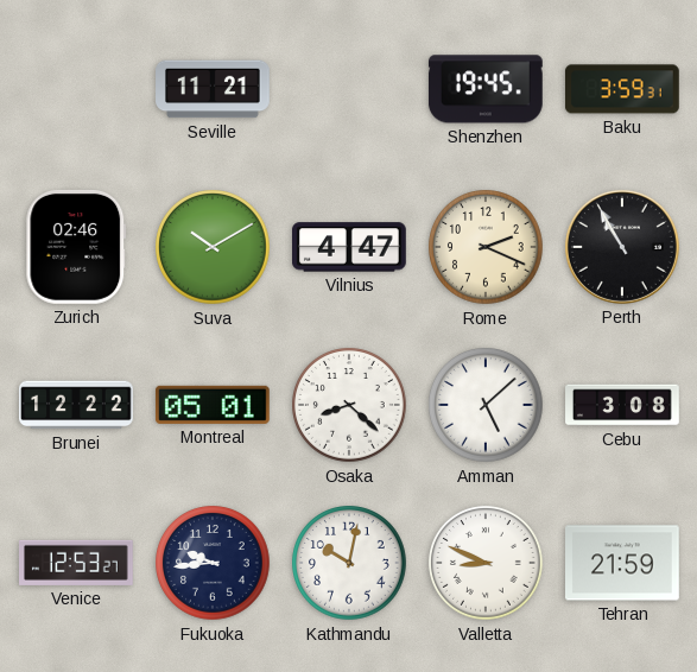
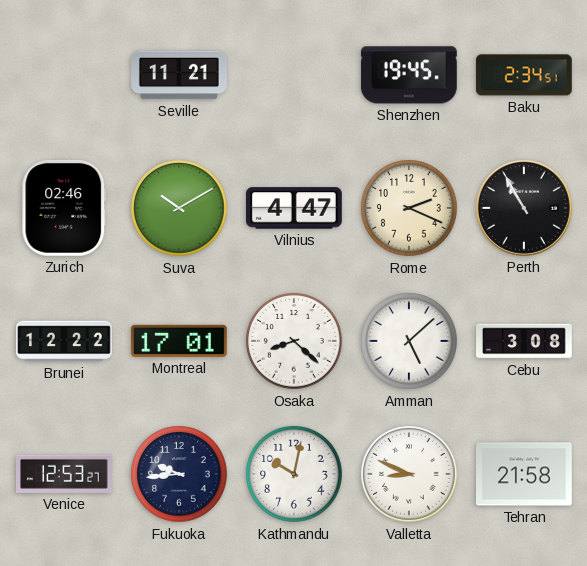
Baku: 3:59 -> 2:34 (524, 75)
Montreal: 05:01 -> 17:01 (179, 341)
Tehran: 21:59 -> 21:58 (525, 474)
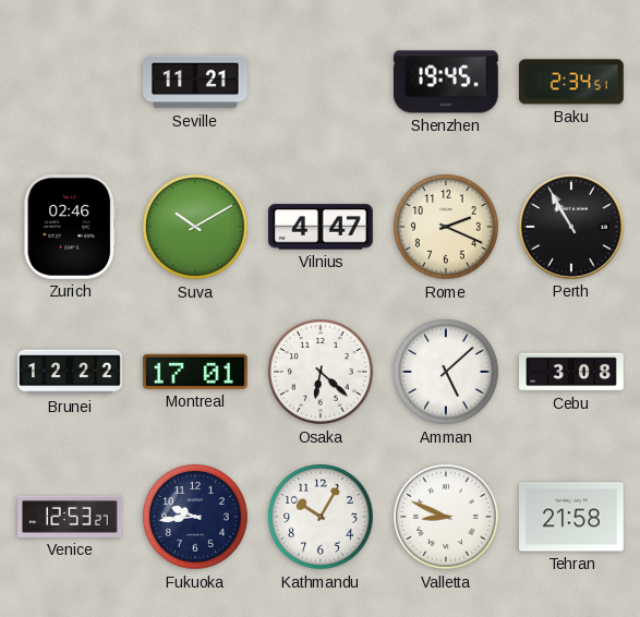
Osaka: 8:22 -> 6:22 (321, 372)
Kathmandu: 10:02 -> 10:05 (321, 517)
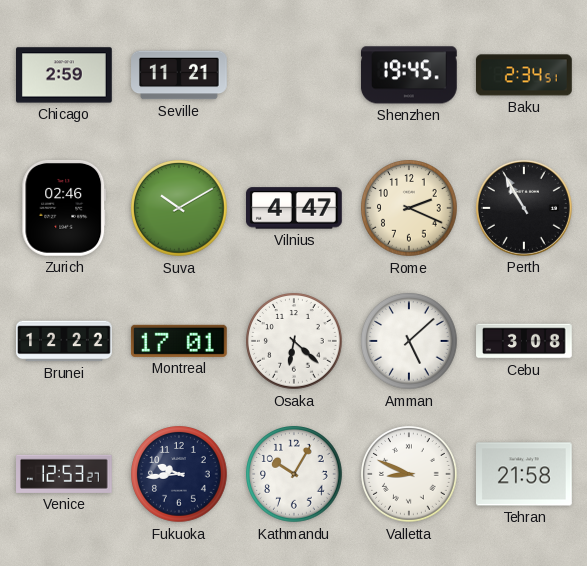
Chicago: none -> 2:59 (65, 75)
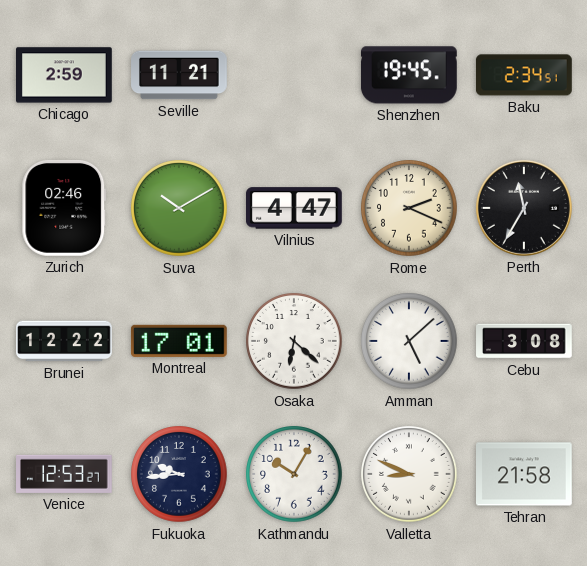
Perth: 10:55 -> 11:35 (524, 208)
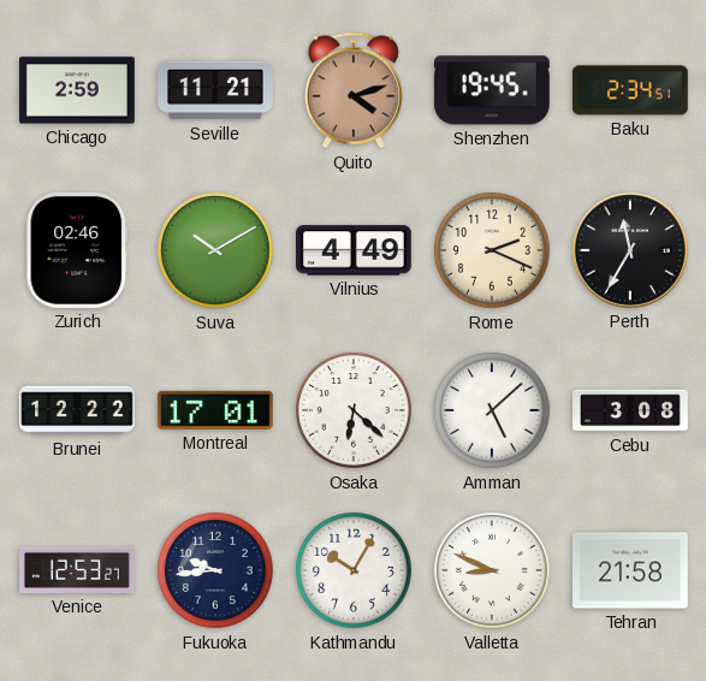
Quito: none -> 4:12 (354, 90)
Vilnius: 4:47 -> 4:49 (355, 250)
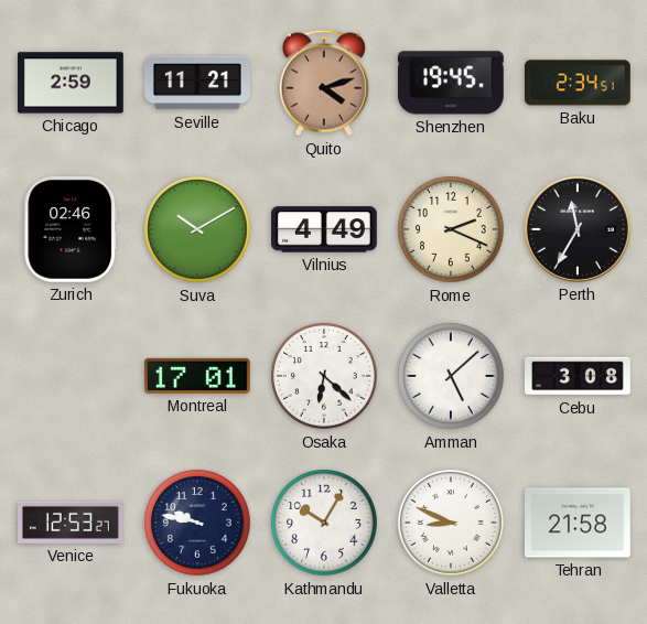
Brunei: 12:22 -> none (77, 410)
Fukuoka: 9:44 -> 9:47 (197, 523)
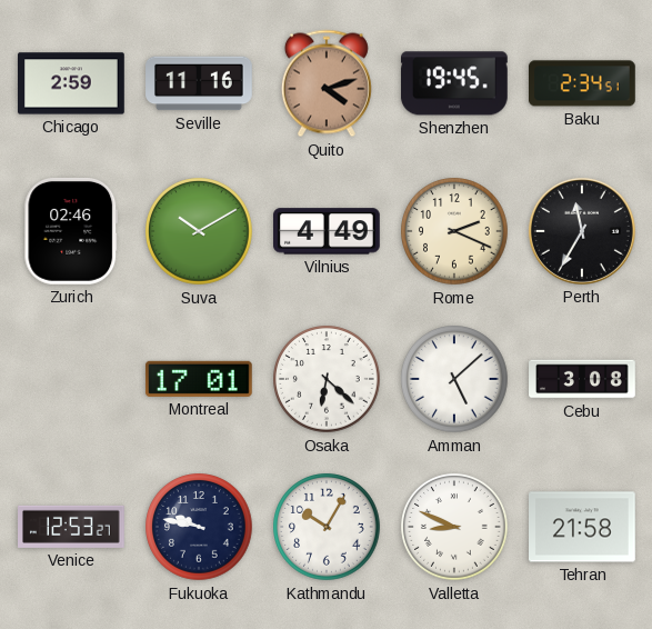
Seville: 11:21 -> 11:16 (199, 83)
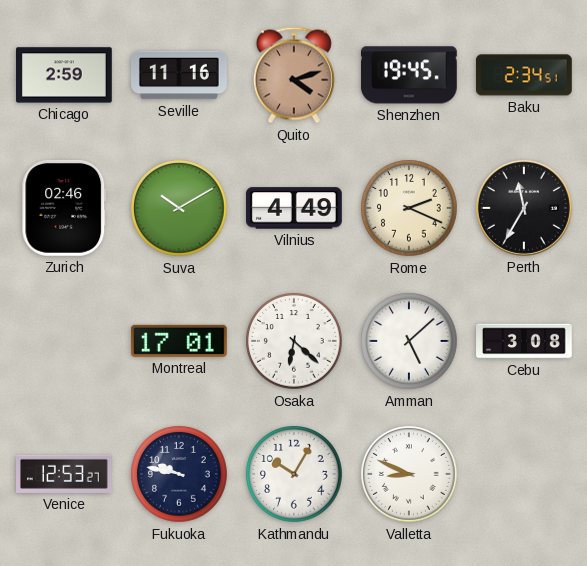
Tehran: 21:58 -> none (583, 527)
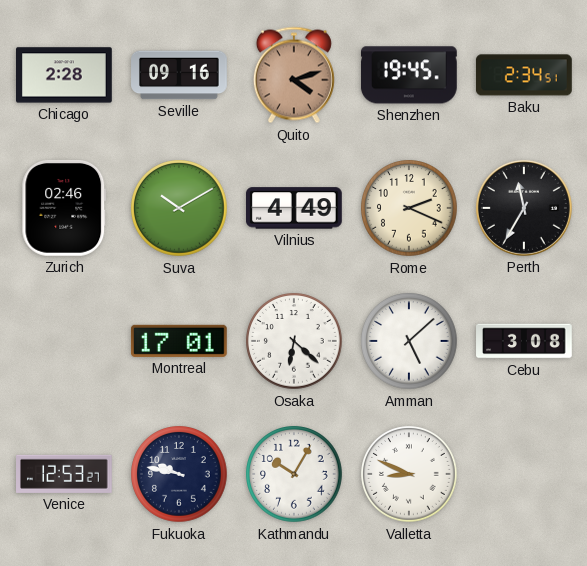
Chicago: 2:59 -> 2:28 (65, 75)
Seville: 11:16 -> 09:16 (179, 75)
